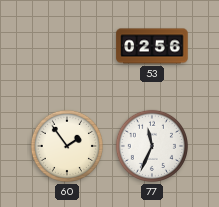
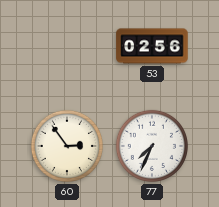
60: 1:54 -> 2:54 (67, 146)
77: 11:34 -> 7:34 (152, 146)
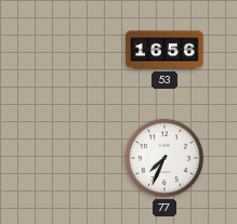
53: 02:56 -> 16:56 (164, 50)
60: 2:54 -> none (67, 146)
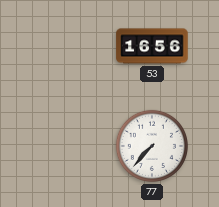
77: 7:34 -> 7:37 (152, 146)
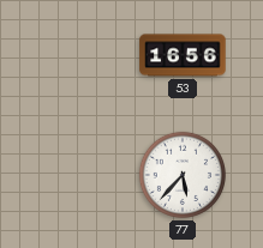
77: 7:37 -> 5:37 (183, 175)
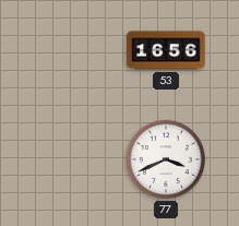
77: 5:37 -> 3:41 (166, 159)
